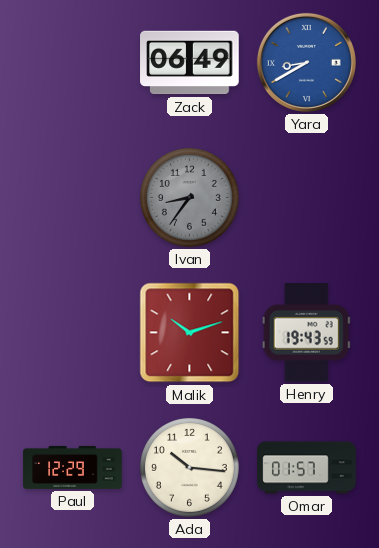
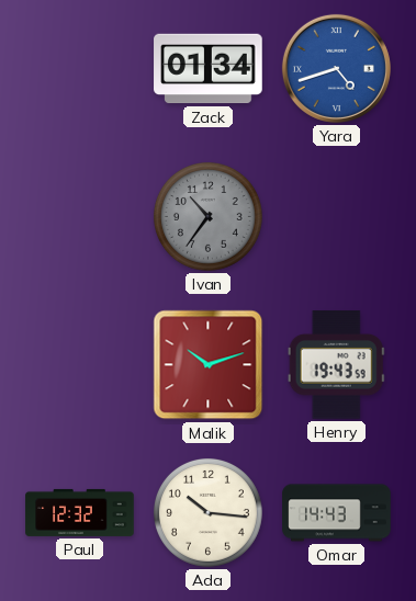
Zack: 06:49 -> 01:34 (209, 69)
Yara: 8:40 -> 4:42 (336, 68)
Ivan: 8:36 -> 10:36 (207, 216)
Paul: 12:29 -> 12:32 (80, 512)
Omar: 01:57 -> 14:43 (337, 513)
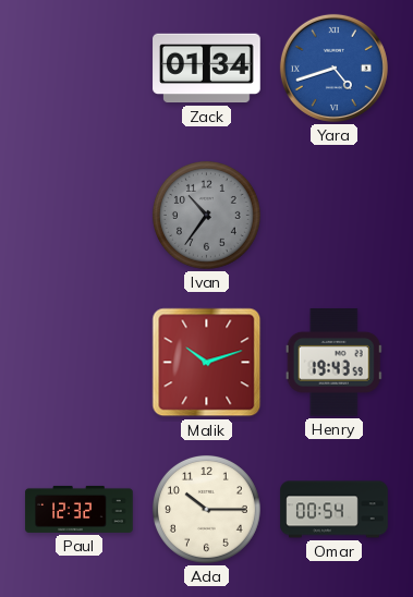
Ada: 10:16 -> 10:15 (206, 509)
Omar: 14:43 -> 00:54 (335, 510)
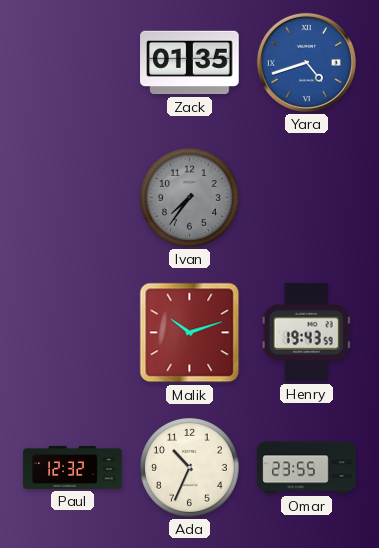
Zack: 01:34 -> 01:35 (190, 63)
Ivan: 10:36 -> 7:36 (189, 197)
Ada: 10:15 -> 10:34 (189, 467)
Omar: 00:54 -> 23:55 (307, 468)
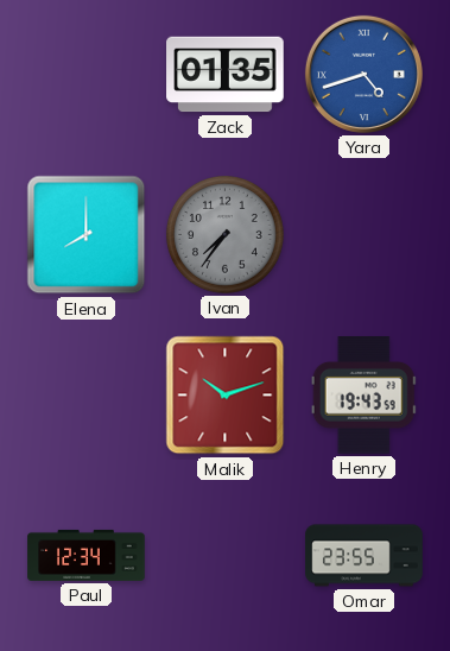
Elena: none -> 8:00 (87, 235)
Paul: 12:32 -> 12:34 (87, 555)
Ada: 10:34 -> none (189, 467)
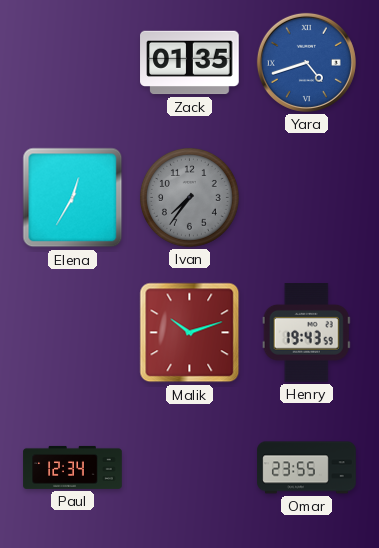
Elena: 8:00 -> 12:35 (73, 198)
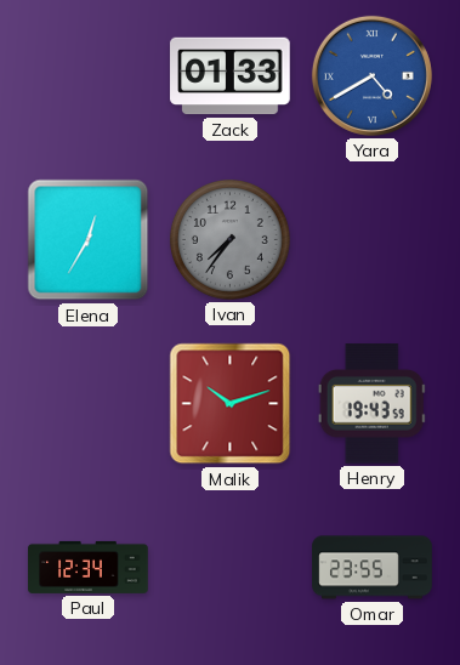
Zack: 01:35 -> 01:33 (231, 76)
Yara: 4:42 -> 4:40 (371, 75)
